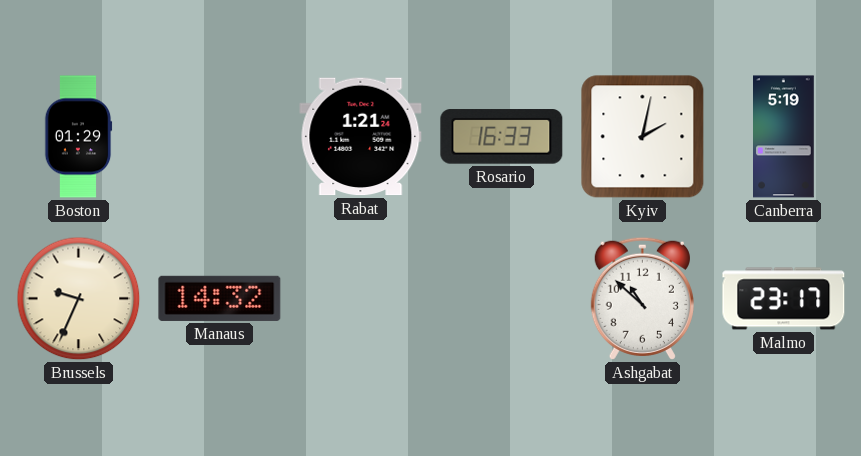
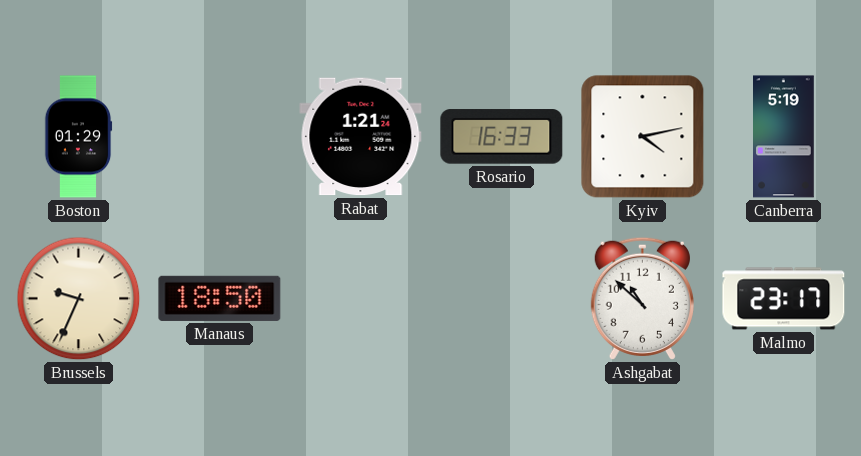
Kyiv: 2:02 -> 4:13 (643, 137)
Manaus: 14:32 -> 18:50 (220, 298)
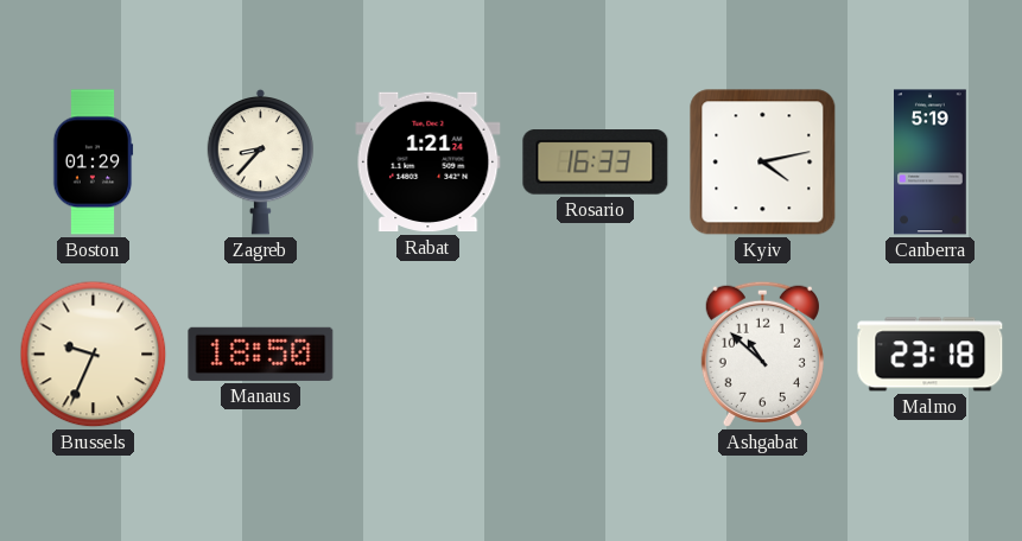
Zagreb: none -> 8:37 (261, 161)
Malmo: 23:17 -> 23:18 (931, 355)
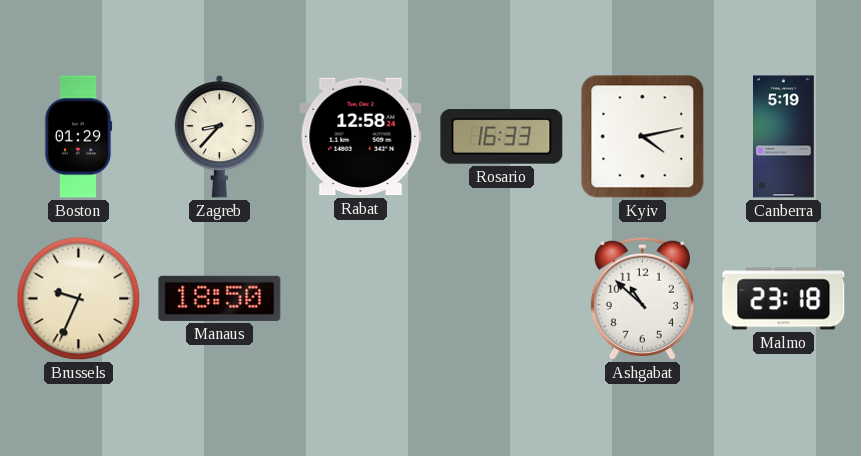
Rabat: 1:21 -> 12:58 (361, 137)
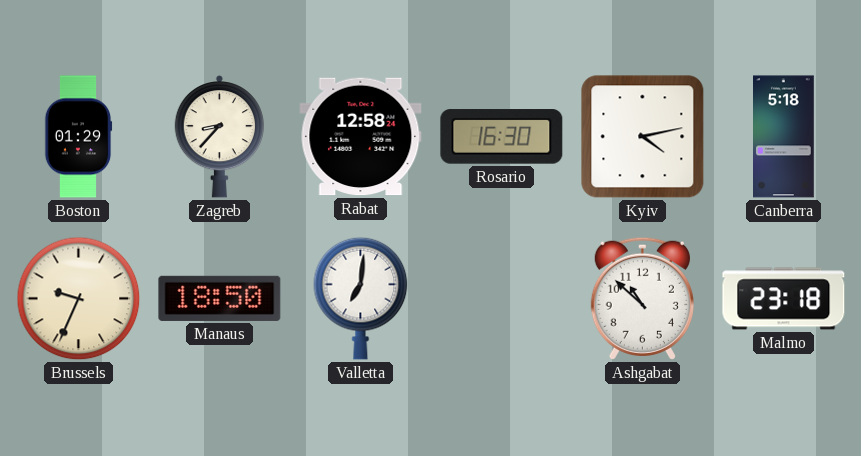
Rosario: 16:33 -> 16:30 (502, 137)
Canberra: 5:19 -> 5:18 (784, 137)
Valletta: none -> 7:01 (361, 298)
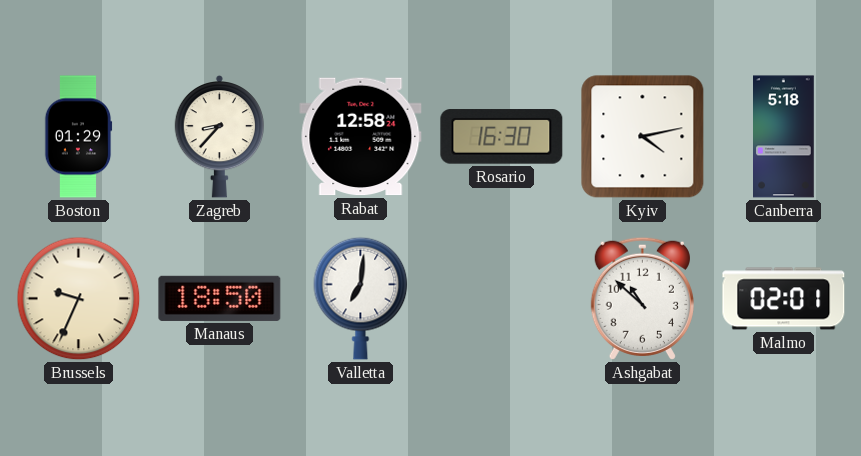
Malmo: 23:18 -> 02:01 (784, 299)
